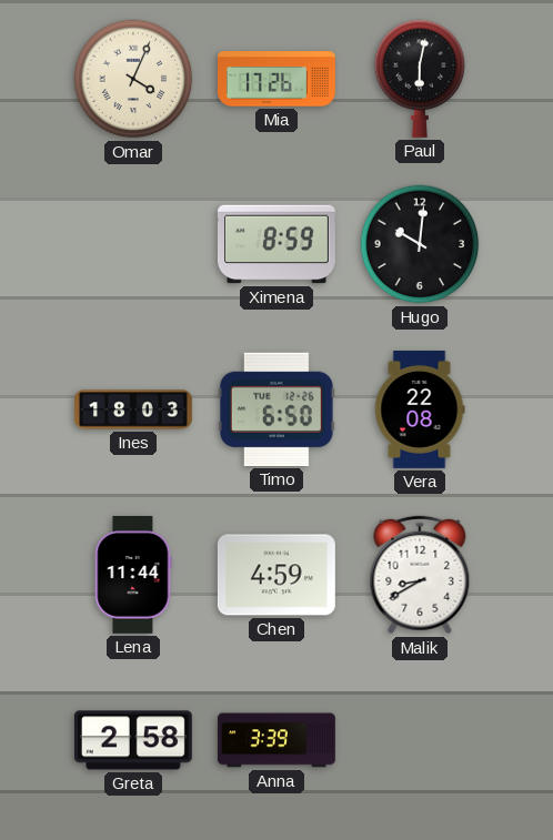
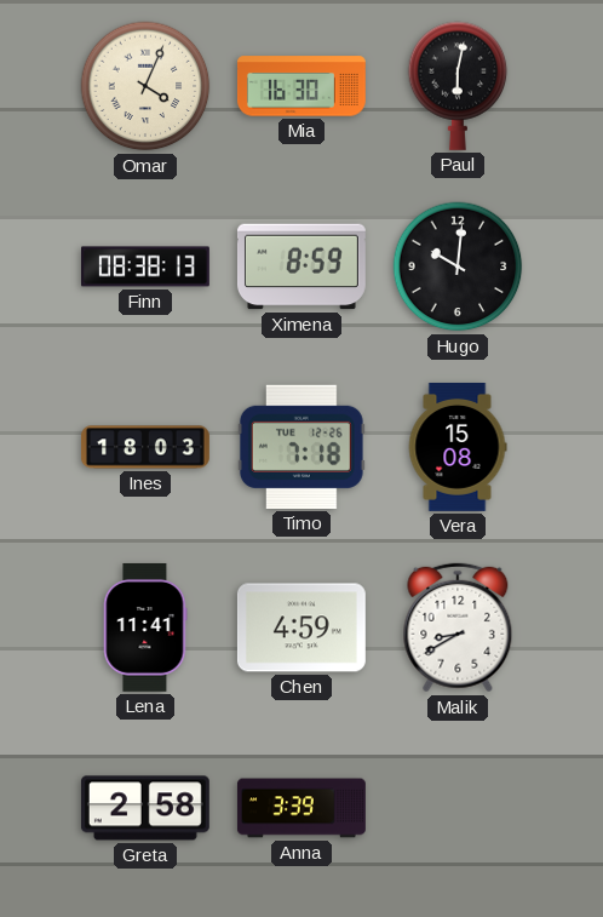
Mia: 17:26 -> 16:30 (301, 86)
Finn: none -> 08:38 (145, 266)
Timo: 6:50 -> 7:18 (301, 447)
Vera: 22:08 -> 15:08 (458, 447)
Lena: 11:44 -> 11:41 (145, 627)
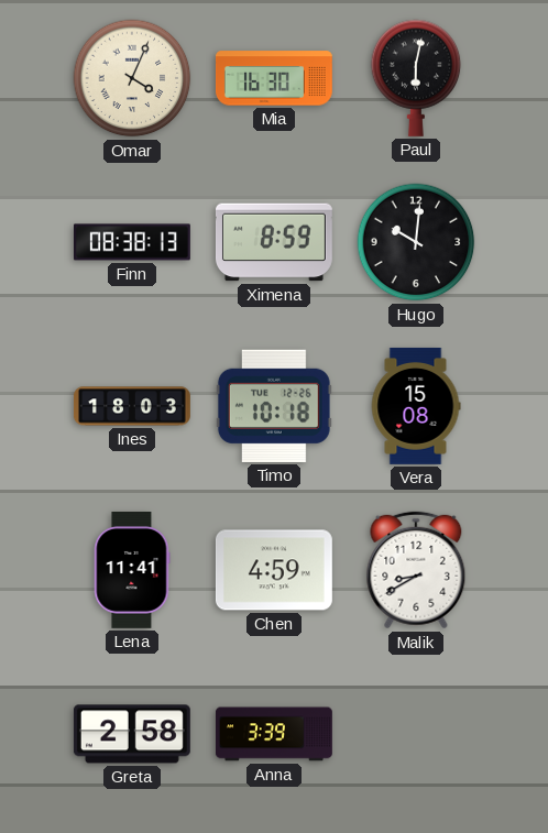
Timo: 7:18 -> 10:18 (274, 406)
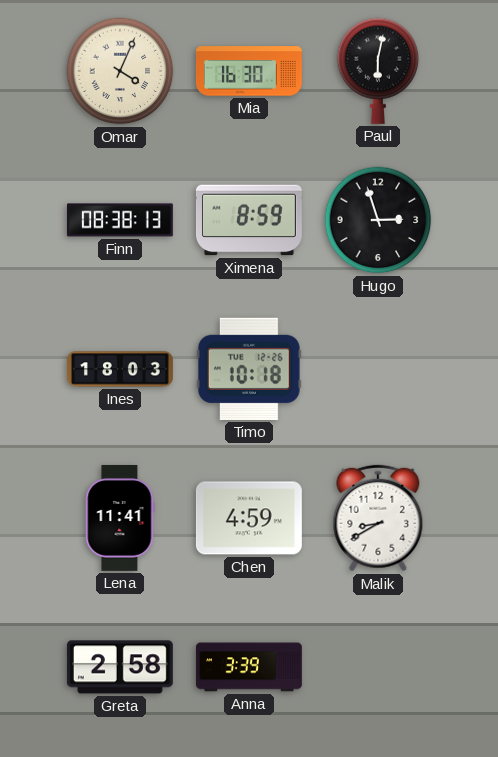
Hugo: 10:01 -> 2:57 (378, 220)
Vera: 15:08 -> none (416, 406)
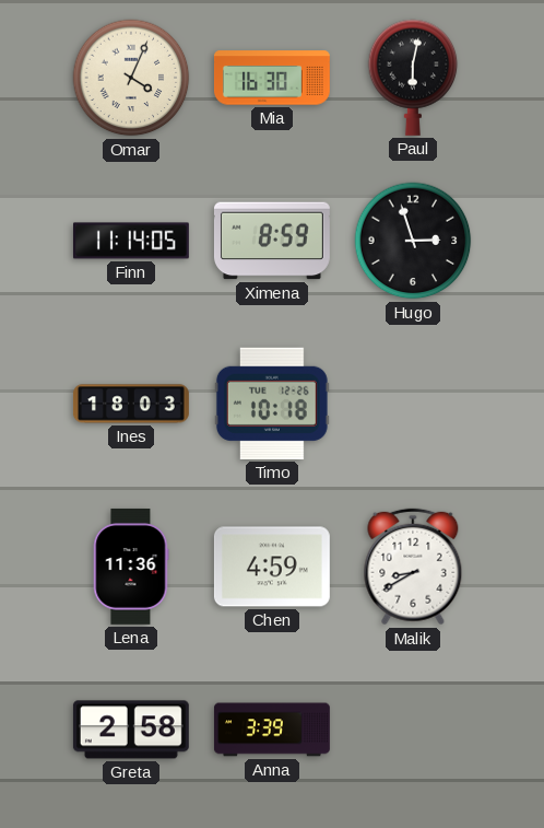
Finn: 08:38 -> 11:14 (131, 241)
Lena: 11:41 -> 11:36 (131, 567)
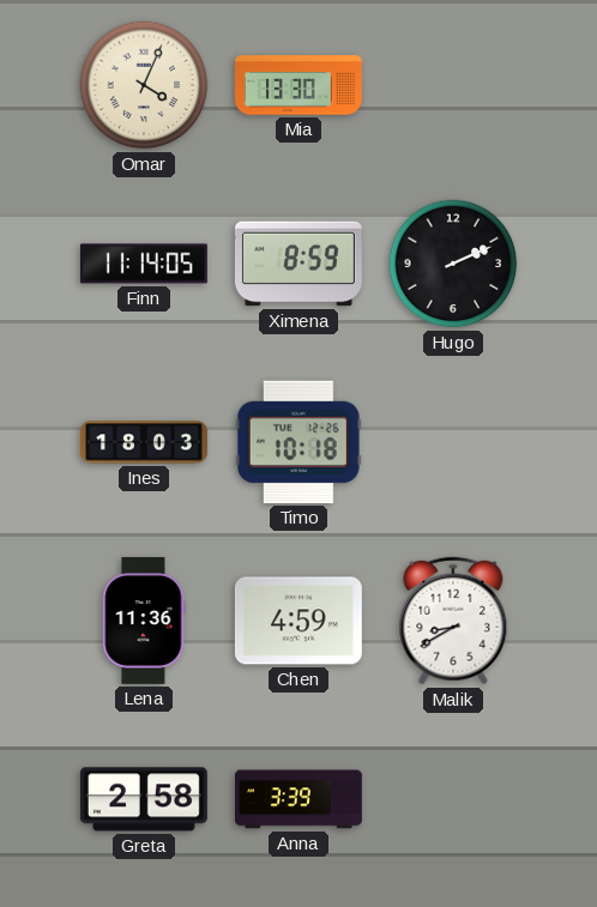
Mia: 16:30 -> 13:30 (298, 85)
Paul: 6:02 -> none (413, 78)
Hugo: 2:57 -> 2:11 (453, 264)
